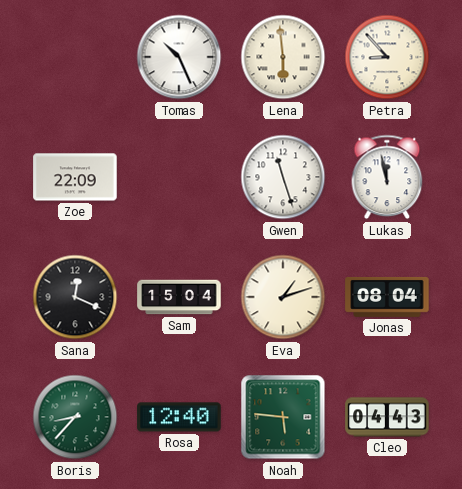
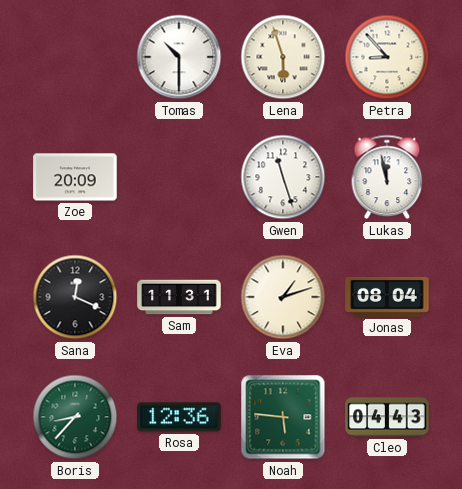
Tomas: 10:26 -> 10:30 (179, 57)
Lena: 5:59 -> 5:57 (283, 57)
Zoe: 22:09 -> 20:09 (75, 177)
Sam: 15:04 -> 11:31 (179, 297)
Rosa: 12:40 -> 12:36 (179, 417)
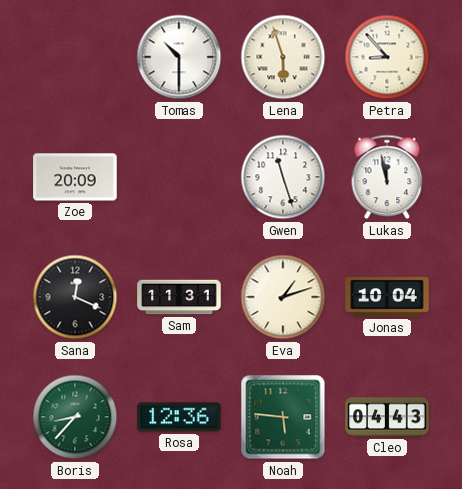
Jonas: 08:04 -> 10:04 (387, 297)
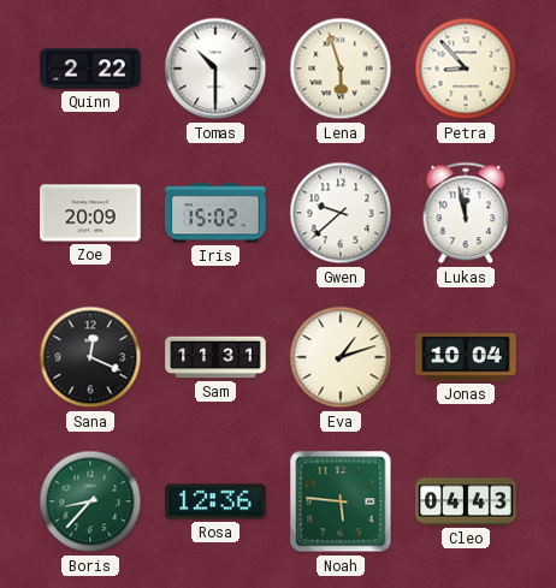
Quinn: none -> 2:22 (90, 69)
Iris: none -> 15:02 (215, 213)
Gwen: 11:27 -> 9:38 (341, 213)
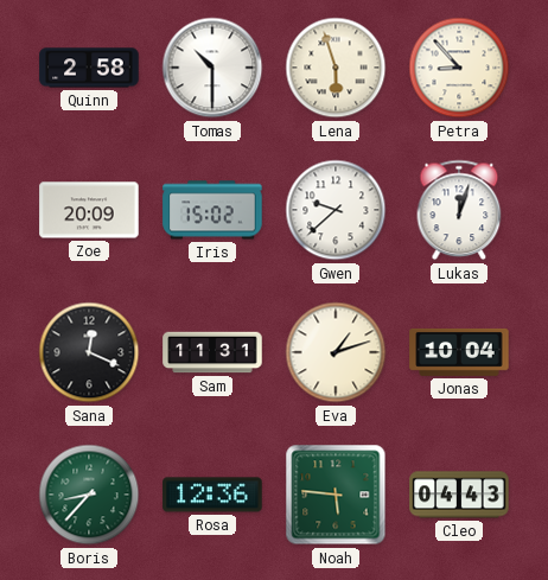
Quinn: 2:22 -> 2:58 (89, 68)
Lukas: 11:58 -> 12:03 (459, 210)
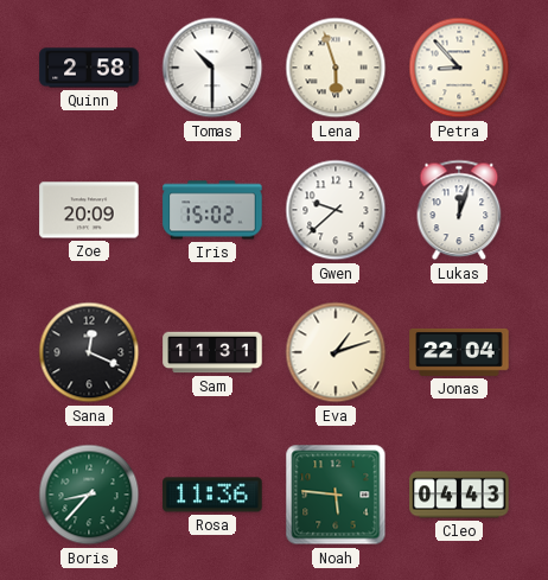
Jonas: 10:04 -> 22:04 (459, 352)
Rosa: 12:36 -> 11:36 (212, 495)
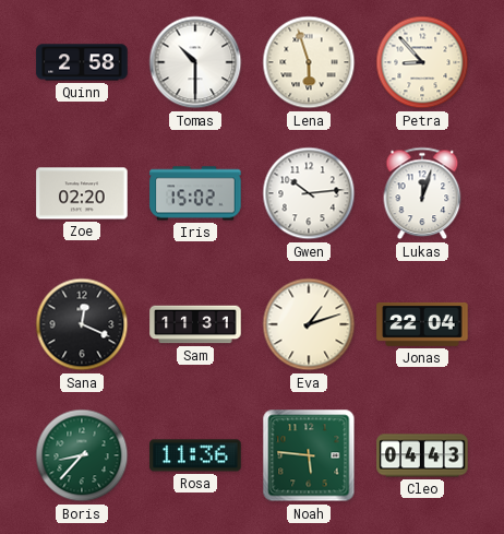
Zoe: 20:09 -> 02:20 (82, 193)
Gwen: 9:38 -> 10:14 (309, 193)
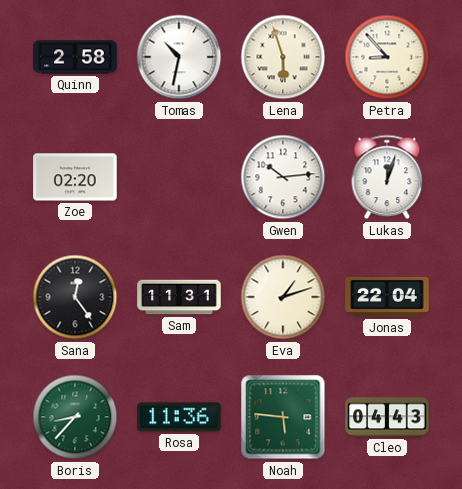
Tomas: 10:30 -> 10:32 (179, 57)
Iris: 15:02 -> none (195, 193)
Sana: 12:19 -> 12:24 (75, 297)
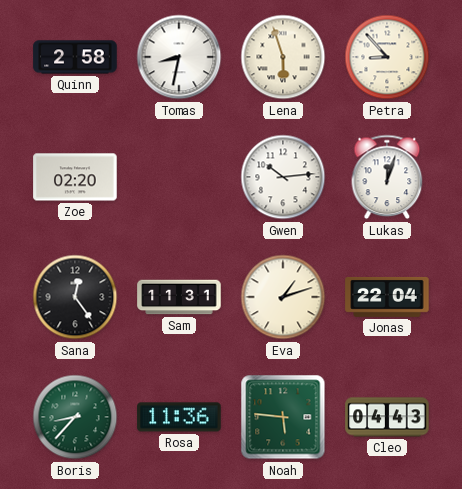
Tomas: 10:32 -> 8:32 (179, 57)
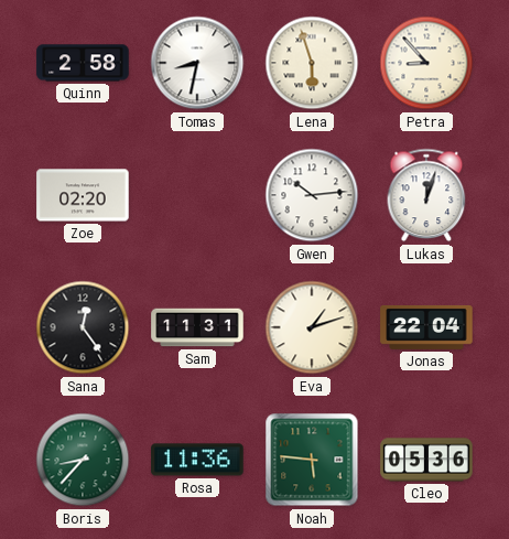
Cleo: 04:43 -> 05:36 (426, 460)
